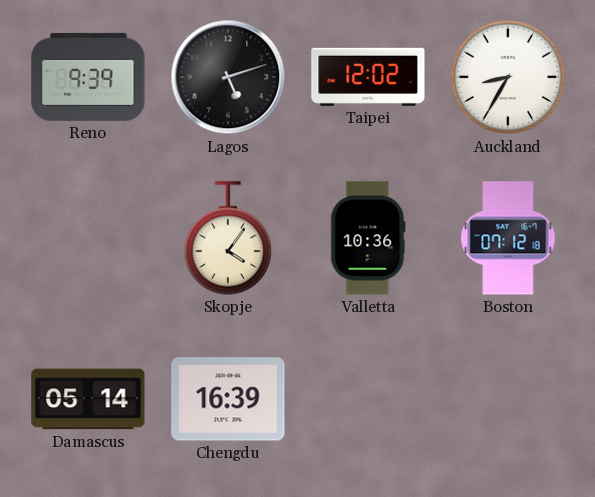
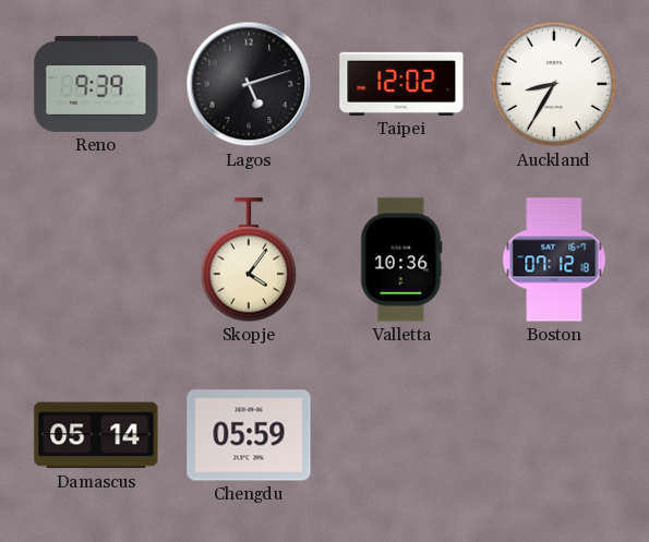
Chengdu: 16:39 -> 05:59 (249, 435)
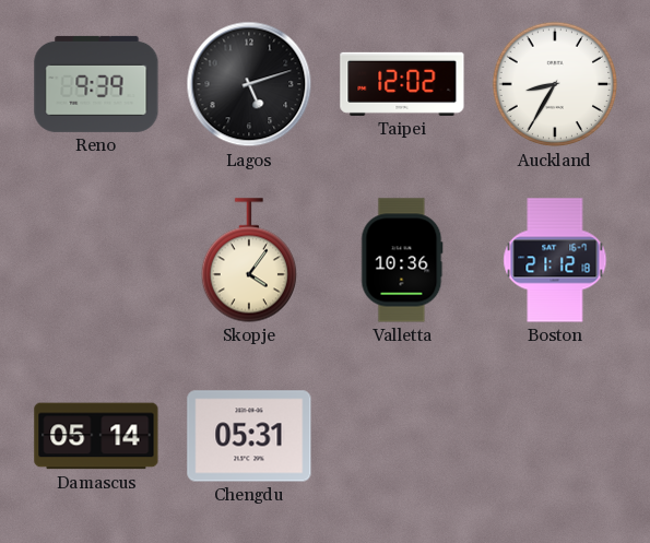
Boston: 07:12 -> 21:12 (555, 260)
Chengdu: 05:59 -> 05:31 (249, 436)
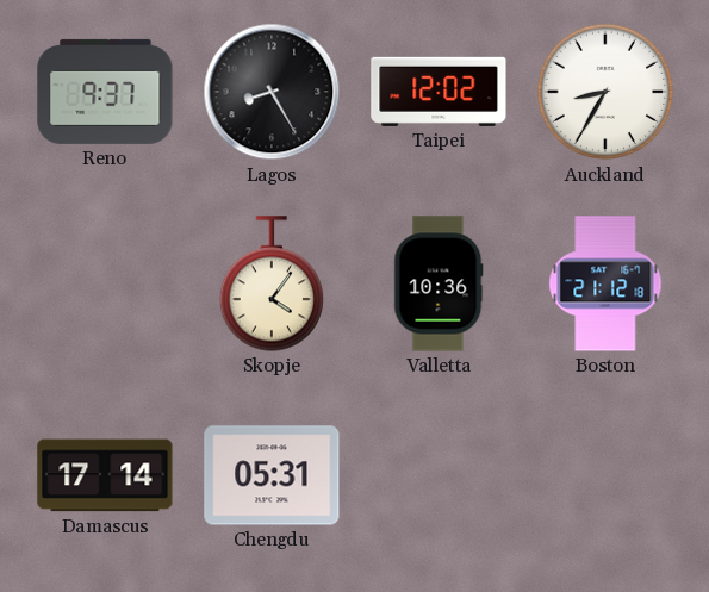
Reno: 9:39 -> 9:37 (105, 92)
Lagos: 5:12 -> 8:25 (272, 92)
Damascus: 05:14 -> 17:14 (105, 475)
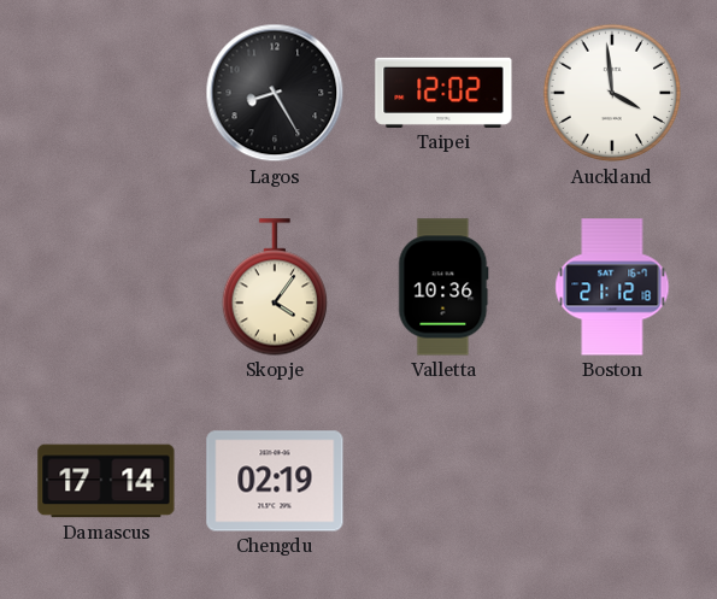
Reno: 9:37 -> none (105, 92)
Auckland: 8:35 -> 3:59 (612, 93)
Chengdu: 05:31 -> 02:19 (275, 481)
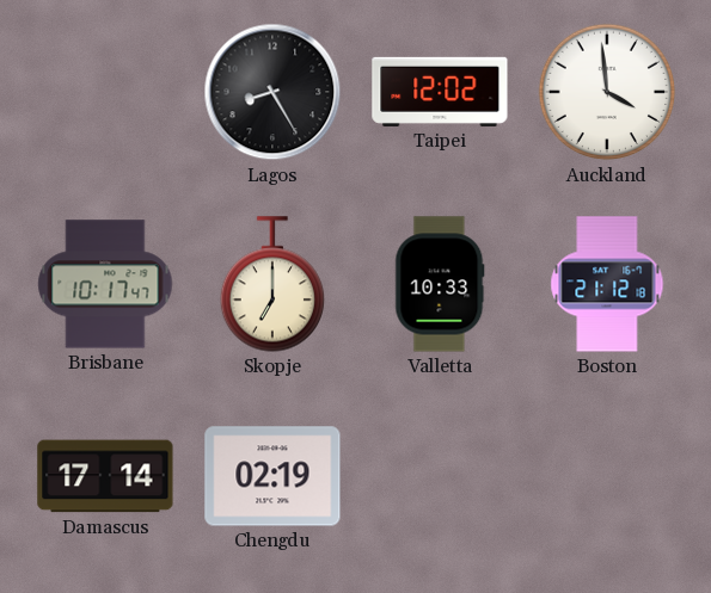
Brisbane: none -> 10:17 (105, 284)
Skopje: 4:06 -> 7:00 (271, 284)
Valletta: 10:36 -> 10:33 (440, 284)
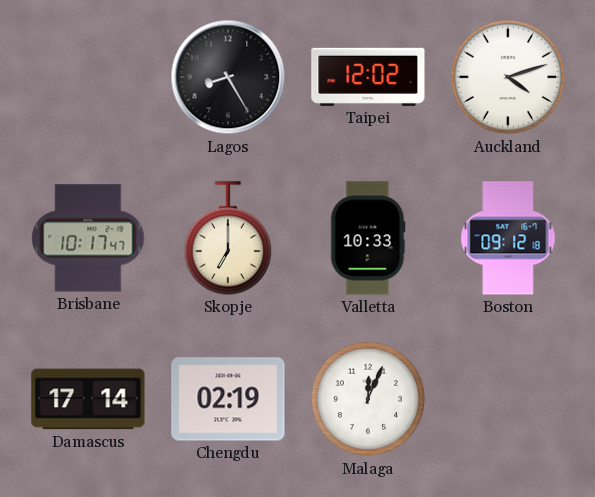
Auckland: 3:59 -> 4:12 (508, 77)
Boston: 21:12 -> 09:12 (508, 238)
Malaga: none -> 12:04 (368, 399)
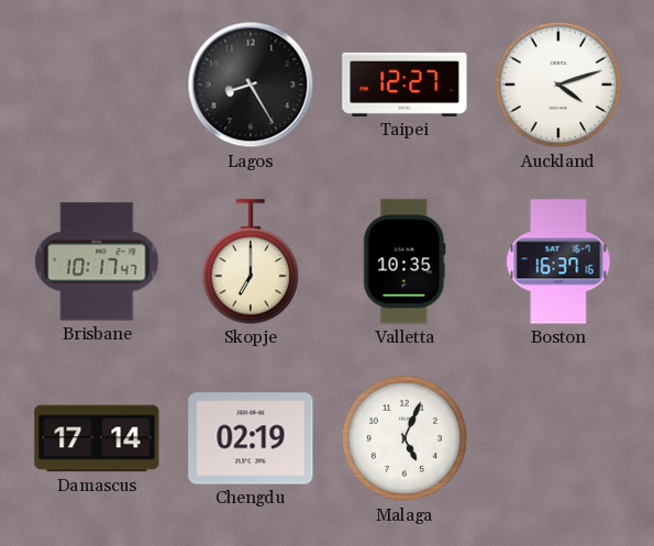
Taipei: 12:02 -> 12:27 (404, 85)
Valletta: 10:33 -> 10:35 (404, 261)
Boston: 09:12 -> 16:37 (558, 261)
Malaga: 12:04 -> 5:04 (404, 438)
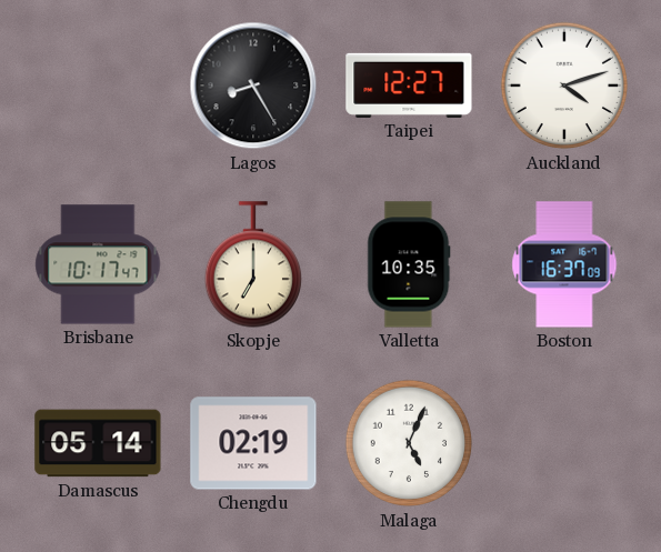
Boston: 16:37:16 -> 16:37:09 (564, 264)
Damascus: 17:14 -> 05:14 (98, 443)
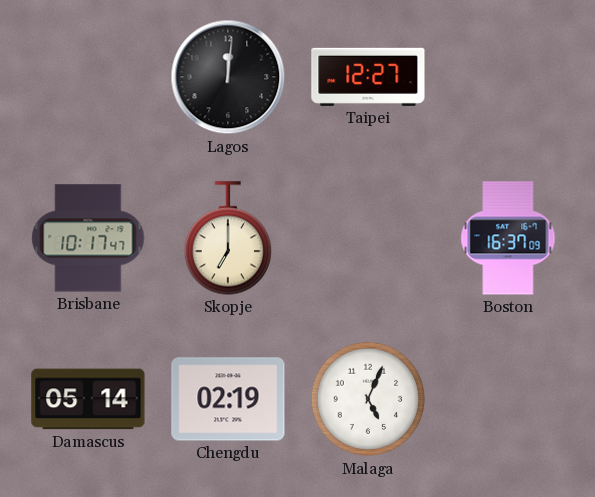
Lagos: 8:25 -> 12:01 (228, 77)
Auckland: 4:12 -> none (564, 86)
Valletta: 10:35 -> none (409, 264)
